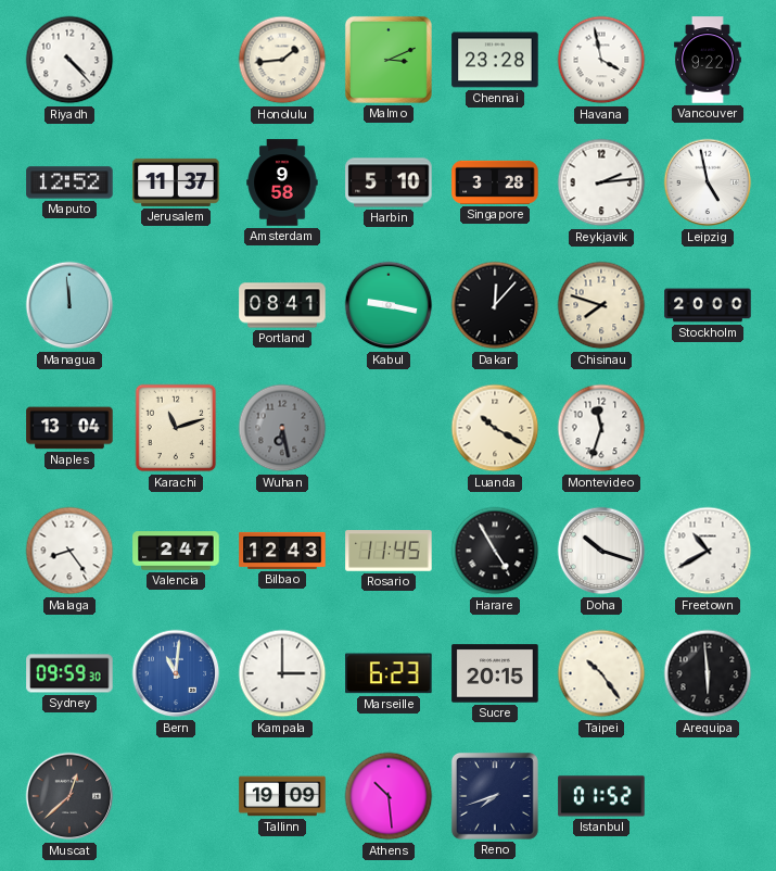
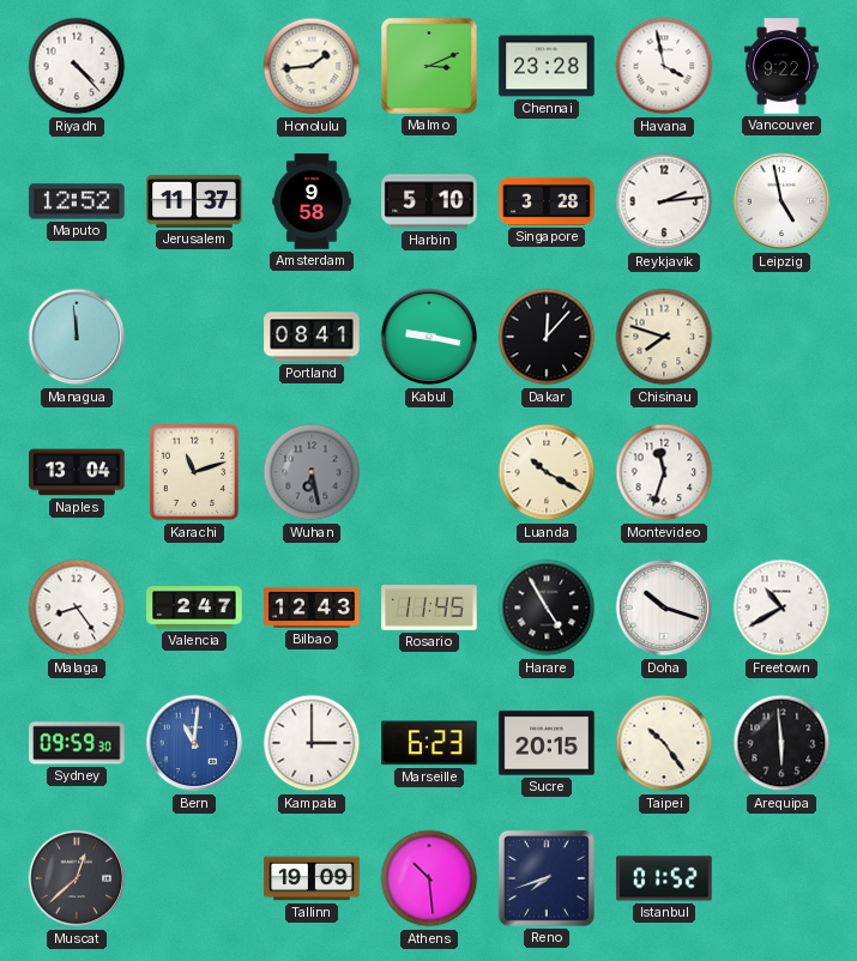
Stockholm: 20:00 -> none (708, 305)
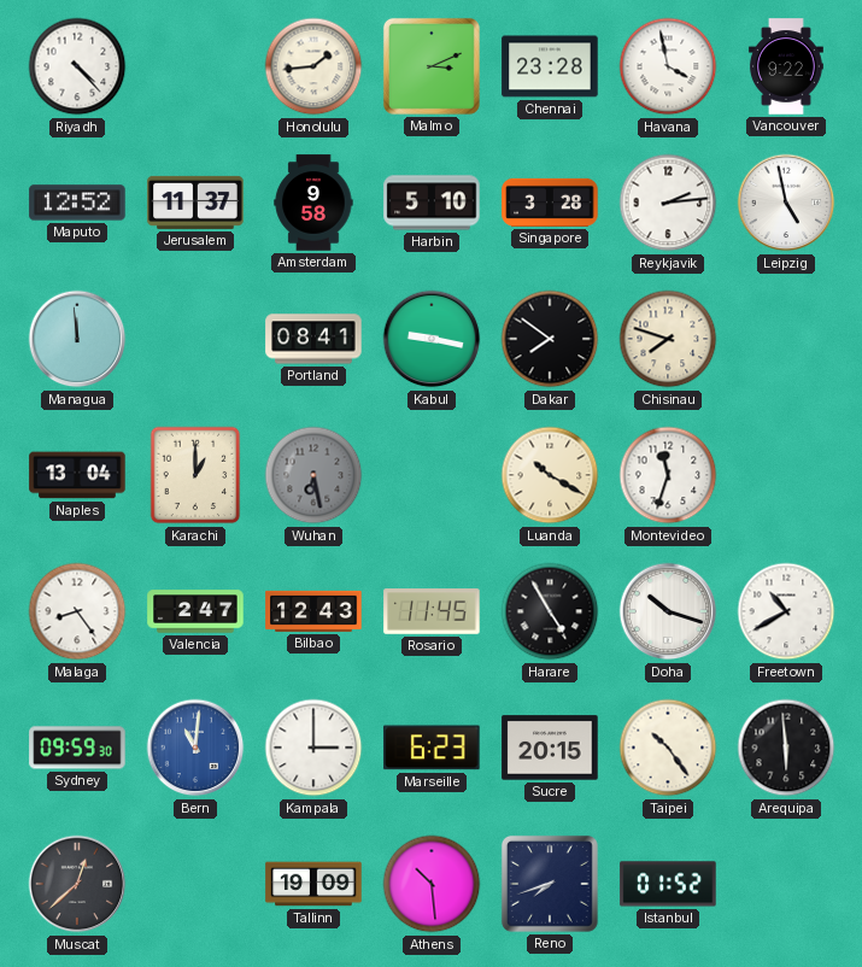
Dakar: 12:07 -> 7:51 (550, 339)
Karachi: 11:12 -> 1:00 (195, 475)
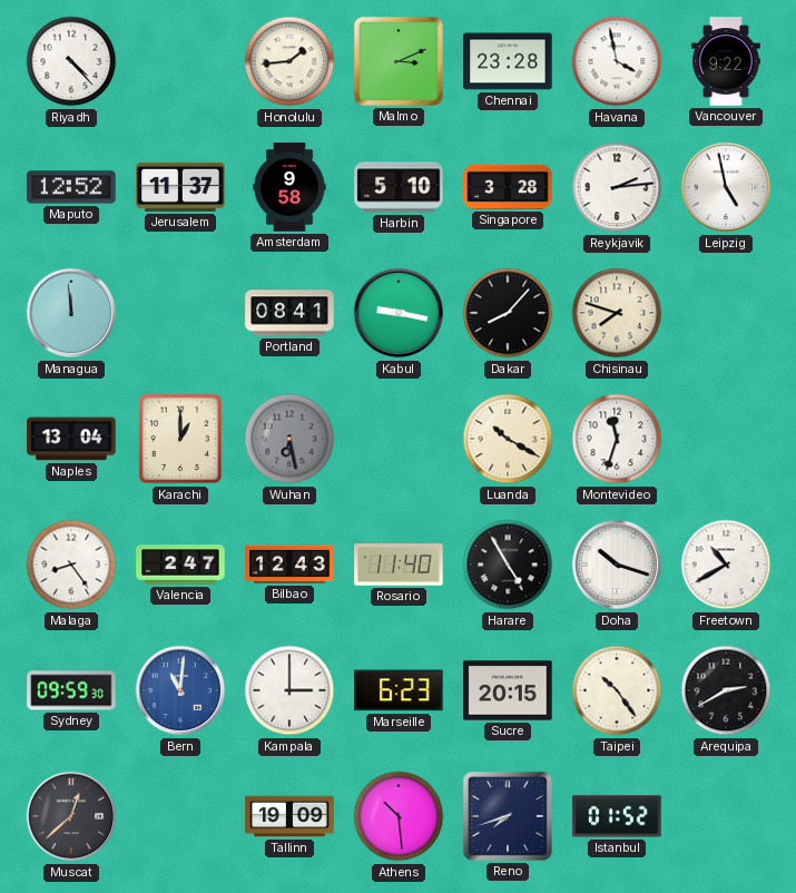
Dakar: 7:51 -> 8:07 (508, 313)
Rosario: 11:45 -> 11:40 (399, 565)
Arequipa: 5:59 -> 2:40 (726, 690)
